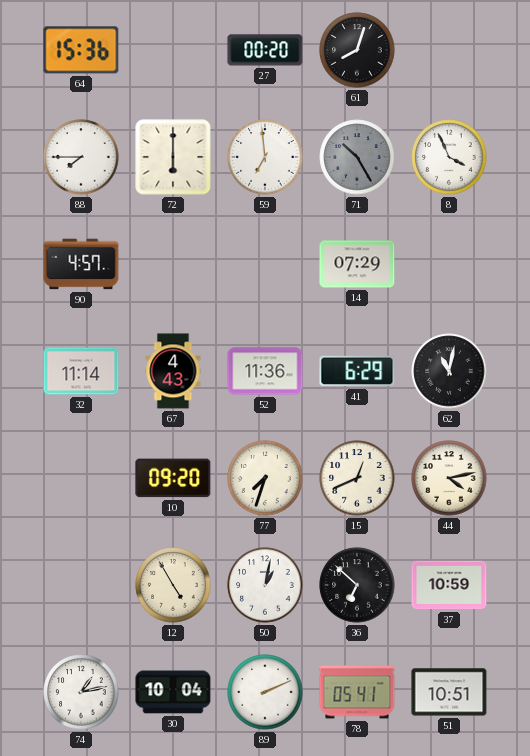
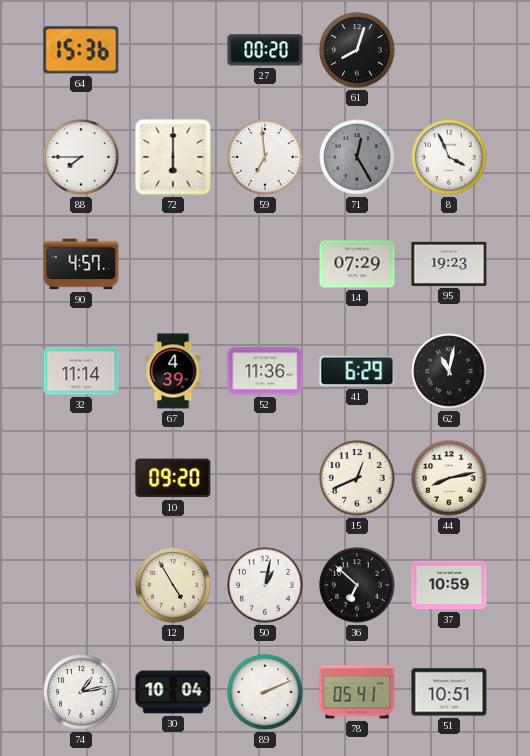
71: 10:25 -> 12:25 (357, 157)
95: none -> 19:23 (449, 264)
67: 4:43 -> 4:39 (173, 371)
77: 7:33 -> none (265, 478)
44: 4:13 -> 8:13 (449, 478)
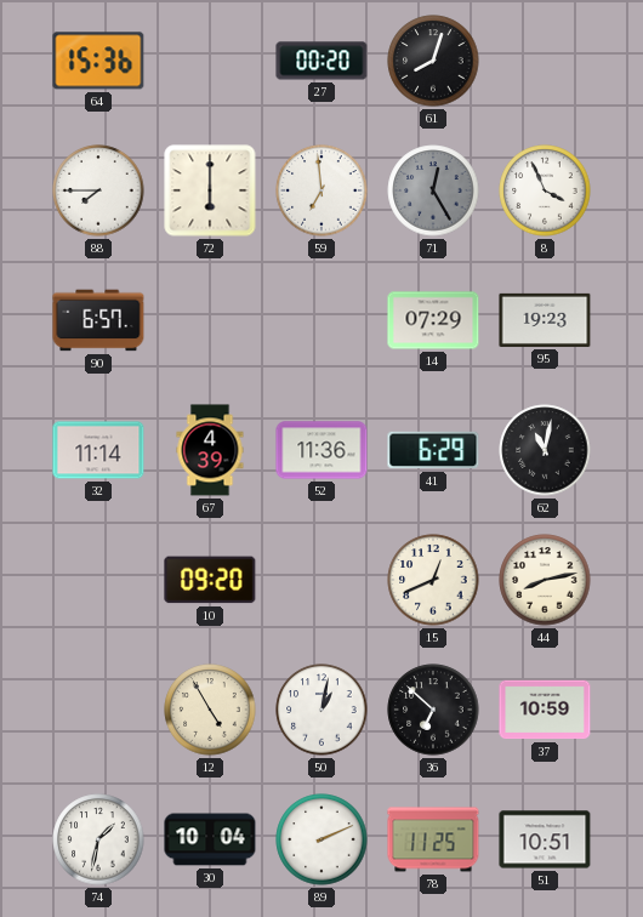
90: 4:57 -> 6:57 (98, 320)
74: 1:13 -> 1:32 (98, 839)
78: 05:41 -> 11:25 (433, 839)
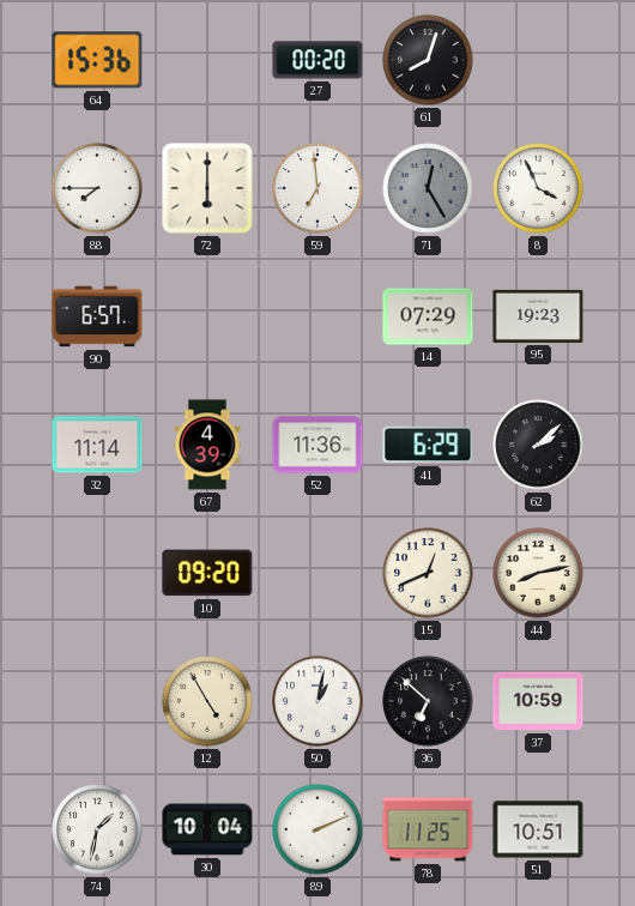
62: 11:02 -> 2:08 (538, 445)
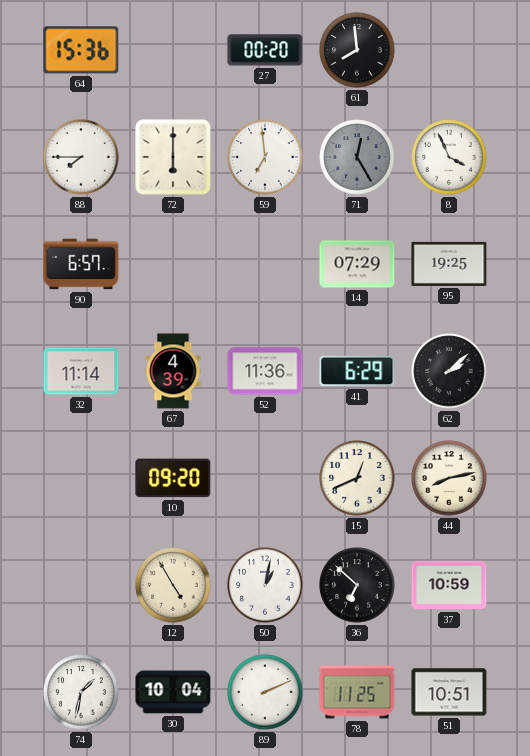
61: 8:03 -> 7:59 (357, 50)
95: 19:23 -> 19:25 (449, 264)
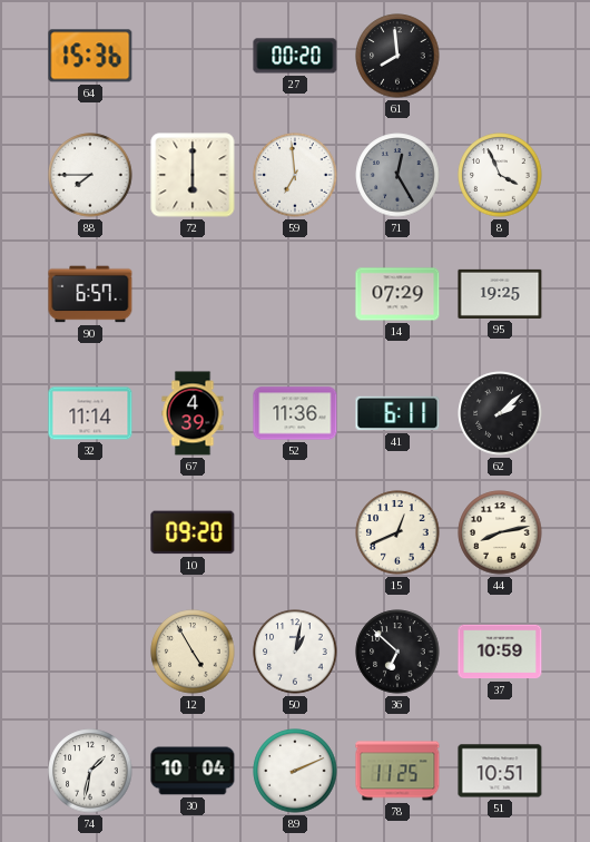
41: 6:29 -> 6:11 (397, 413)
